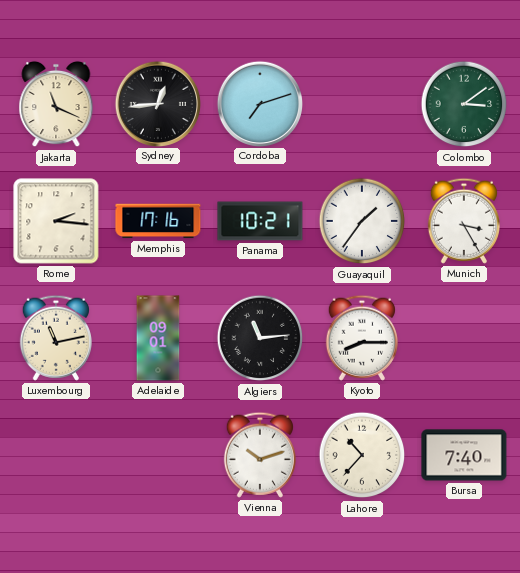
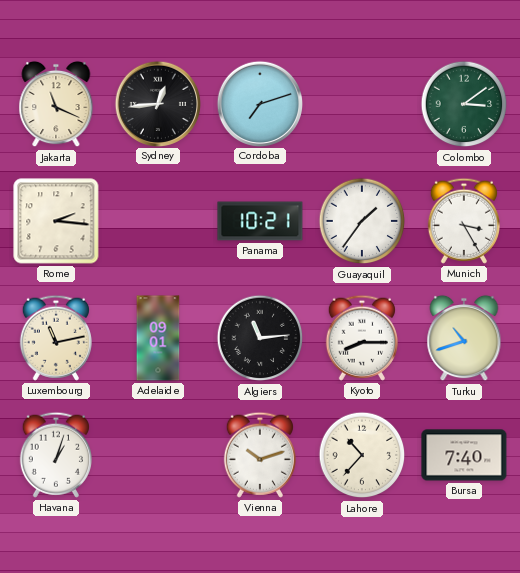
Memphis: 17:16 -> none (158, 221)
Turku: none -> 10:42 (464, 338)
Havana: none -> 1:03 (56, 455)
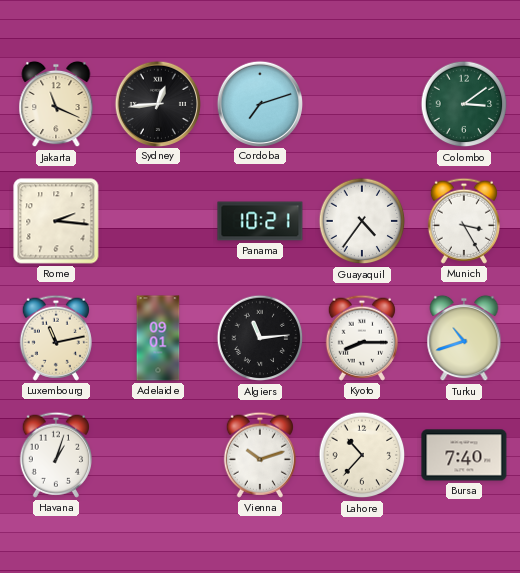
Guayaquil: 1:36 -> 4:36 (362, 221)
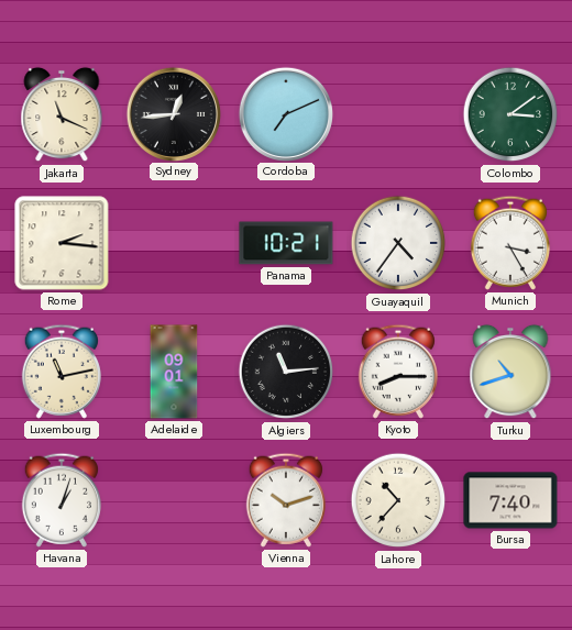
Cordoba: 7:12 -> 7:11 (285, 113)
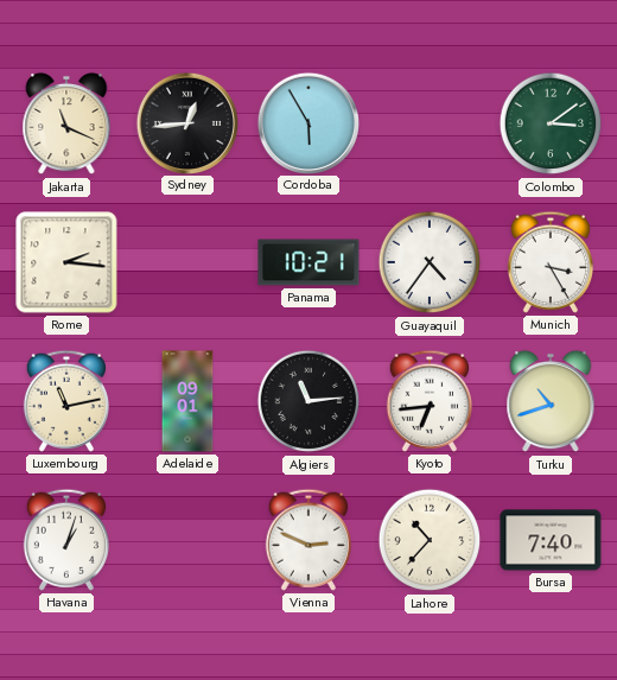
Cordoba: 7:11 -> 5:55 (307, 122)
Kyoto: 8:15 -> 6:44 (430, 401)
Vienna: 10:12 -> 2:49 (308, 540)
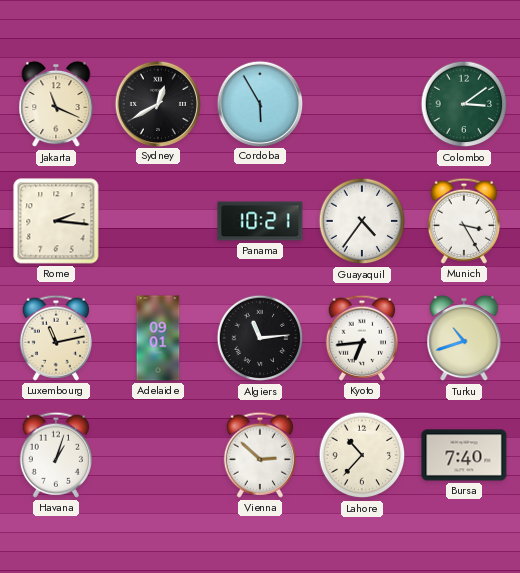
Sydney: 12:44 -> 12:40 (157, 103)
Vienna: 2:49 -> 2:52 (260, 455)
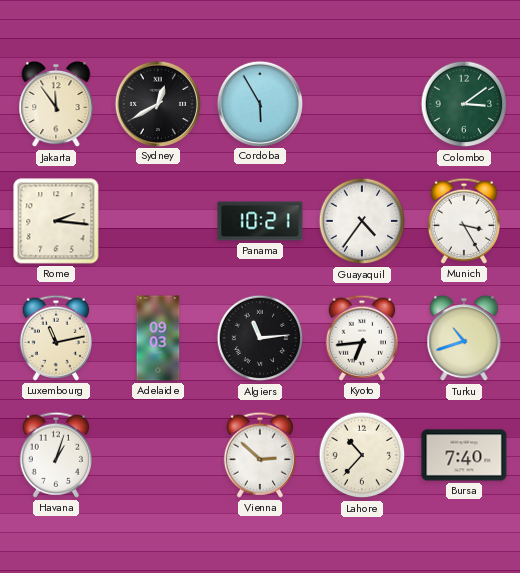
Jakarta: 11:19 -> 11:54 (56, 104)
Adelaide: 09:01 -> 09:03 (158, 338)
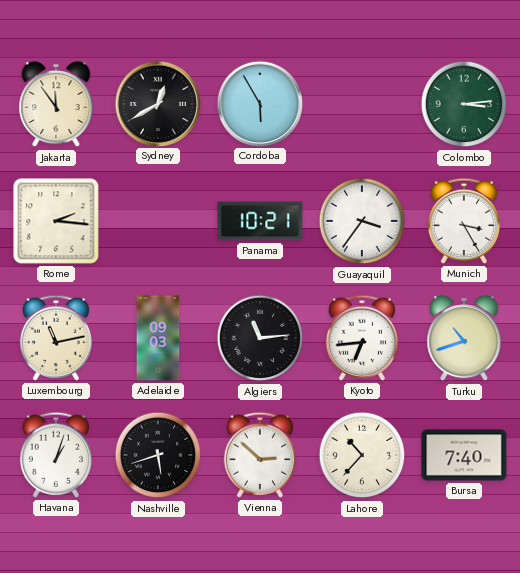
Colombo: 3:09 -> 3:14 (464, 104)
Guayaquil: 4:36 -> 3:36 (362, 221)
Nashville: none -> 5:42 (158, 455)
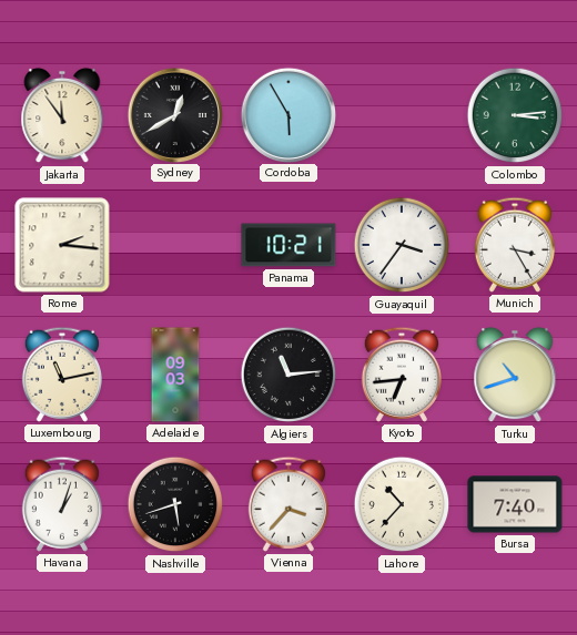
Vienna: 2:52 -> 3:37 (288, 504)
